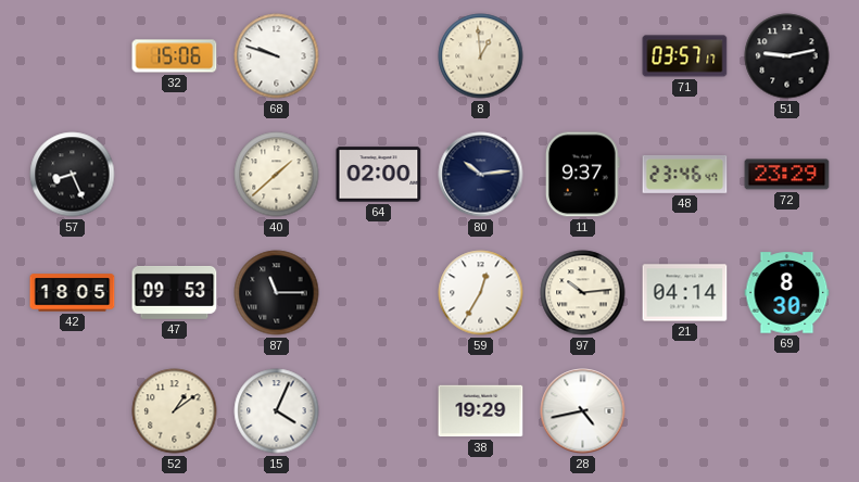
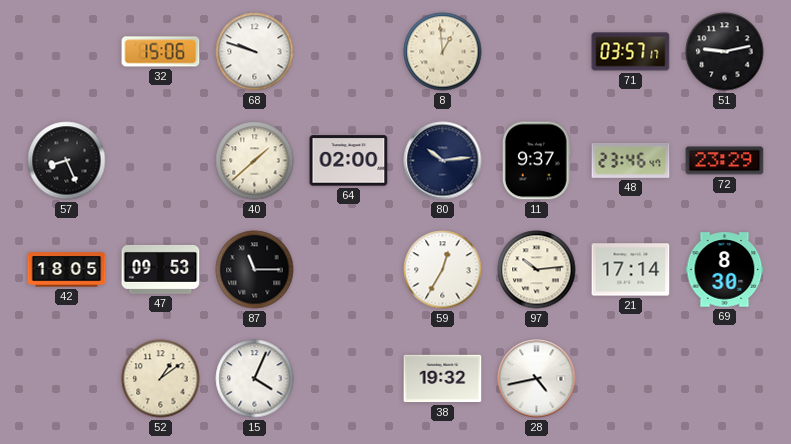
21: 04:14 -> 17:14 (631, 270)
38: 19:29 -> 19:32 (443, 379)
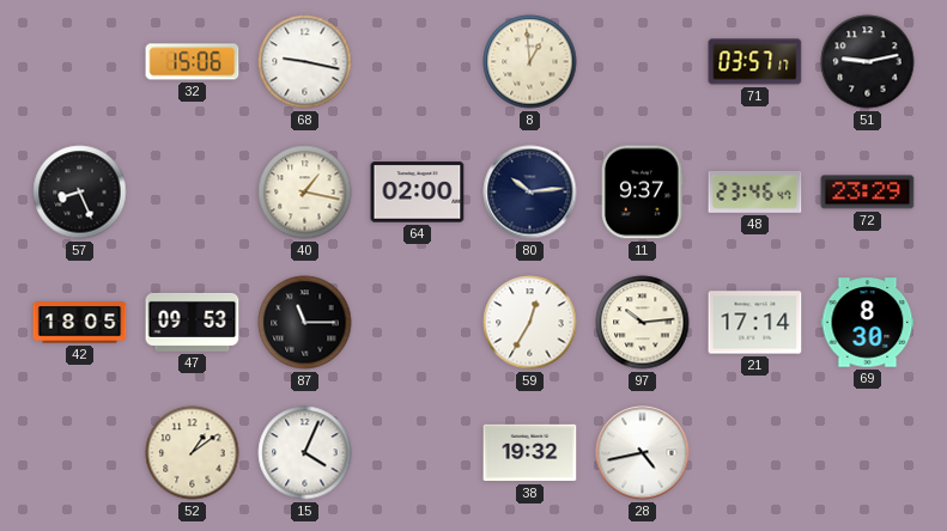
68: 9:48 -> 9:17 (305, 62)
40: 1:38 -> 1:17 (305, 193)
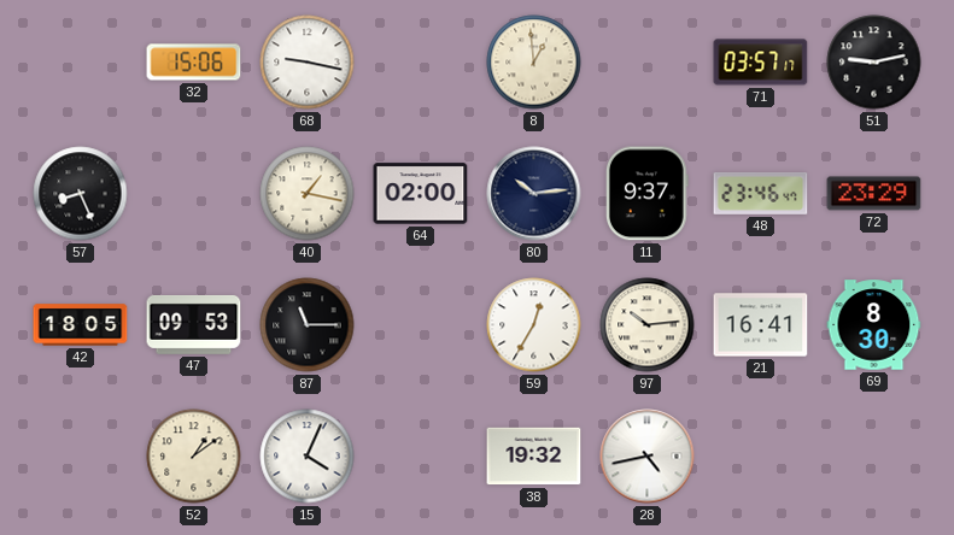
21: 17:14 -> 16:41 (761, 325)
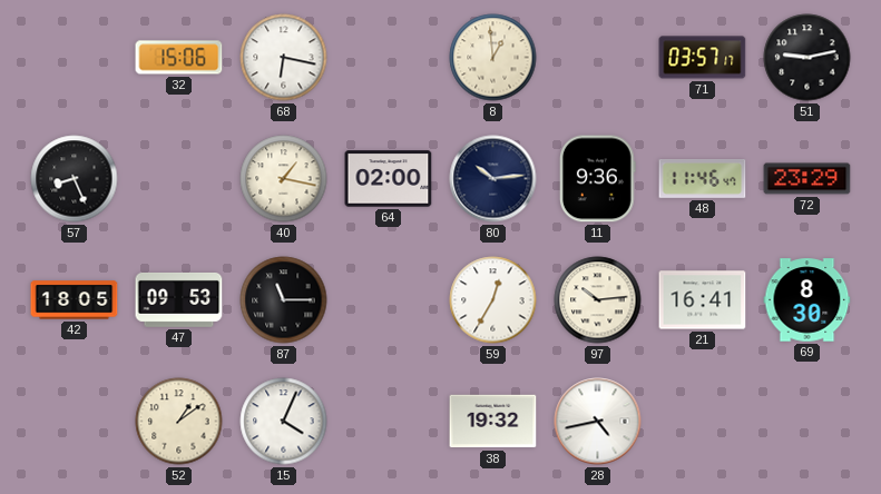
68: 9:17 -> 6:17 (284, 58)
11: 9:37 -> 9:36 (597, 179)
48: 23:46 -> 11:46 (703, 179)
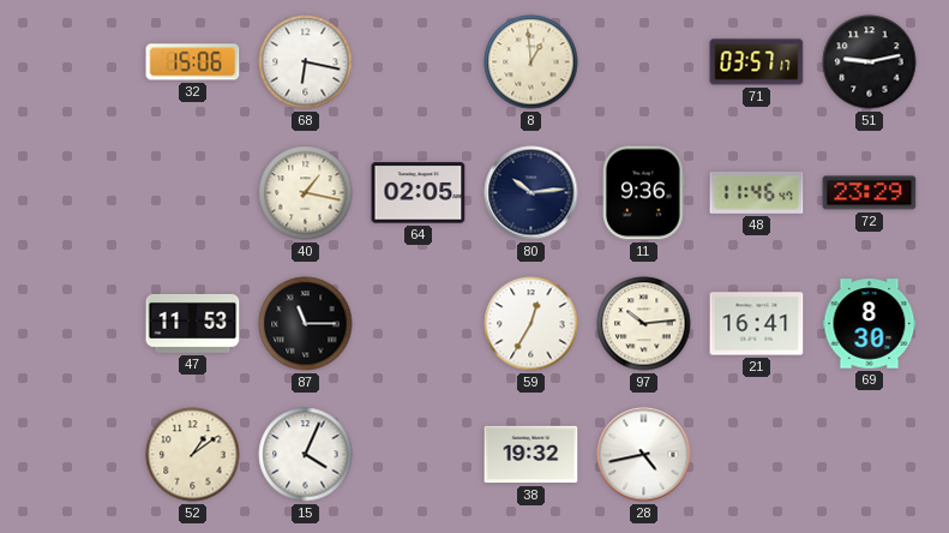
57: 8:26 -> none (75, 179)
64: 02:00 -> 02:05 (419, 193)
42: 18:05 -> none (75, 300)
47: 09:53 -> 11:53 (193, 323)
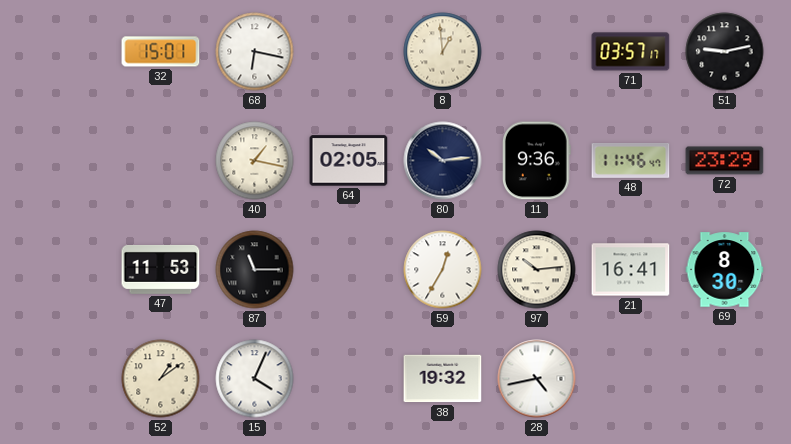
32: 15:06 -> 15:01 (161, 52)
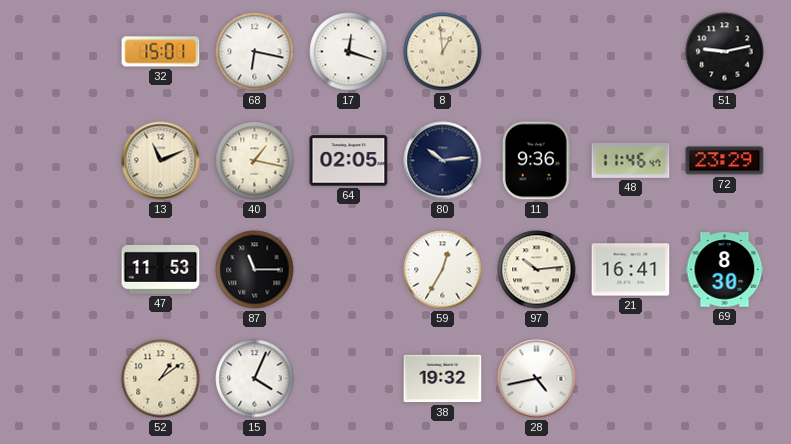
17: none -> 12:18 (349, 52)
71: 03:57 -> none (631, 52)
13: none -> 11:11 (161, 161)
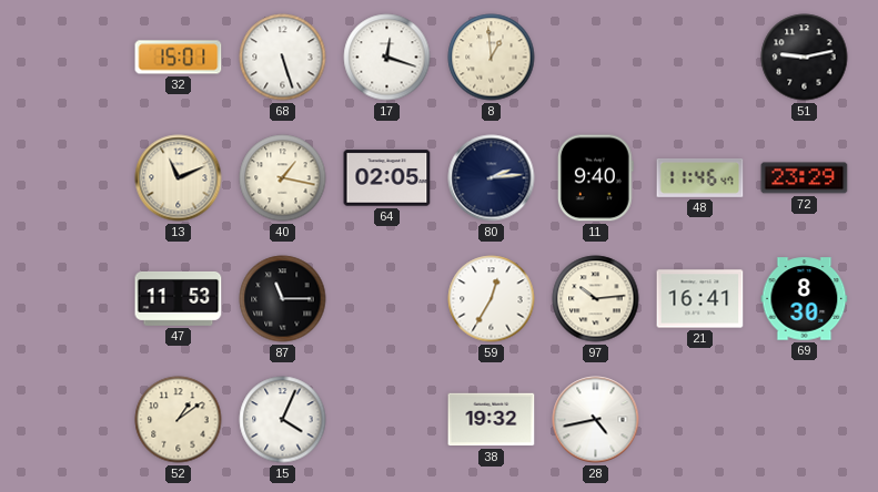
68: 6:17 -> 5:27 (283, 58)
80: 10:14 -> 2:14 (492, 178)
11: 9:36 -> 9:40 (595, 178)
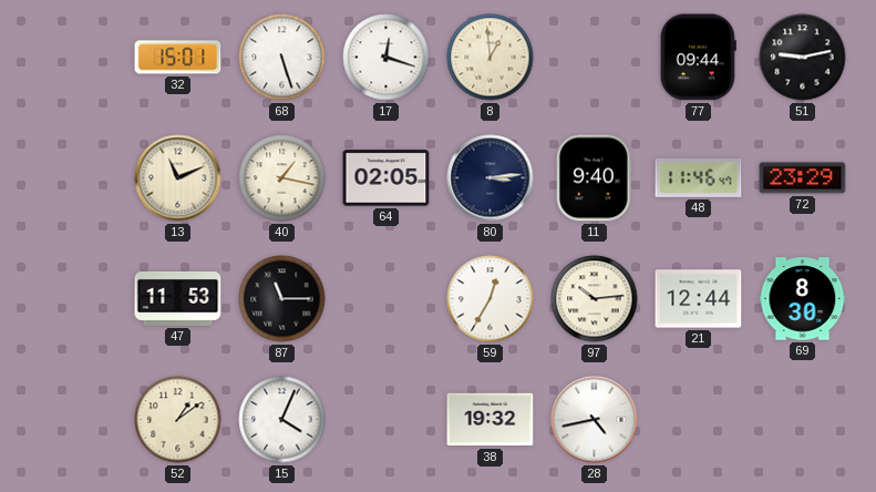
77: none -> 09:44 (698, 58)
80: 2:14 -> 3:14 (491, 178)
21: 16:41 -> 12:44 (699, 299)
